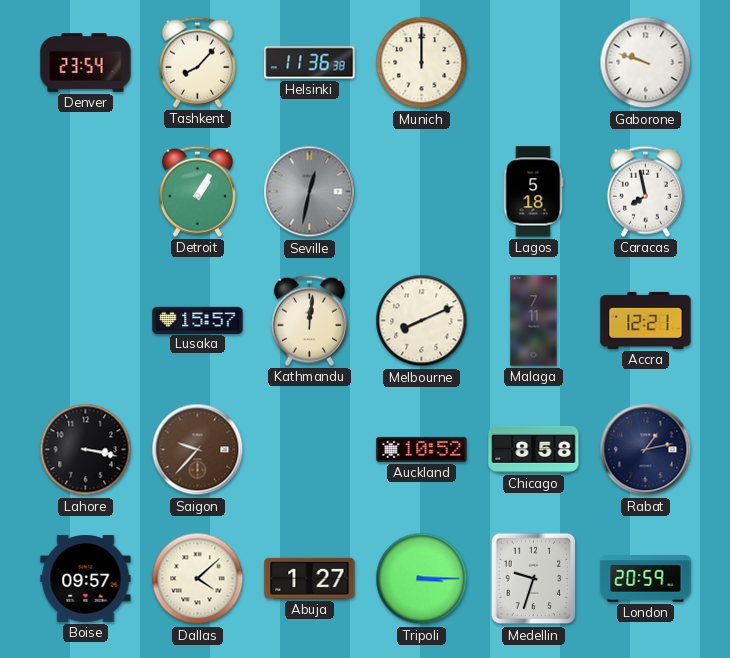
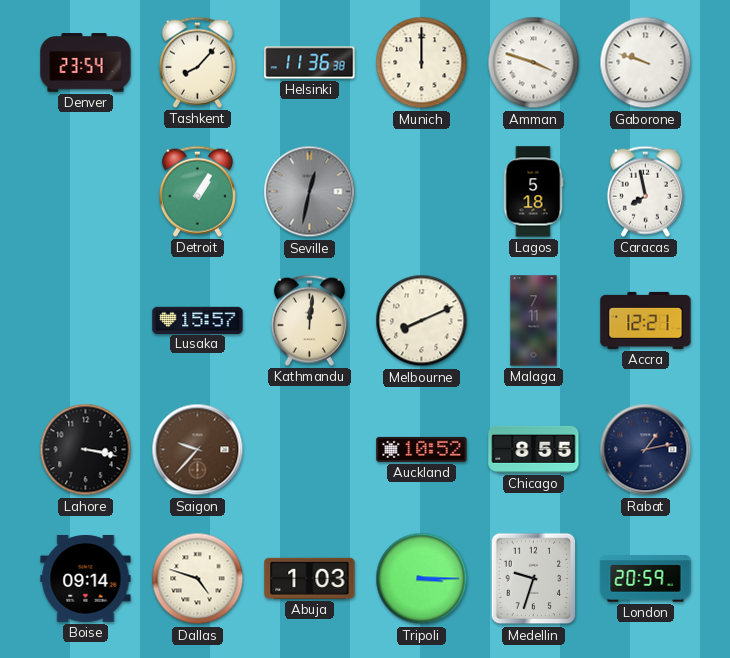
Amman: none -> 3:48 (534, 63)
Chicago: 8:58 -> 8:55 (534, 449)
Boise: 09:57 -> 09:14 (86, 578)
Dallas: 4:08 -> 4:48 (198, 579)
Abuja: 1:27 -> 1:03 (310, 578)
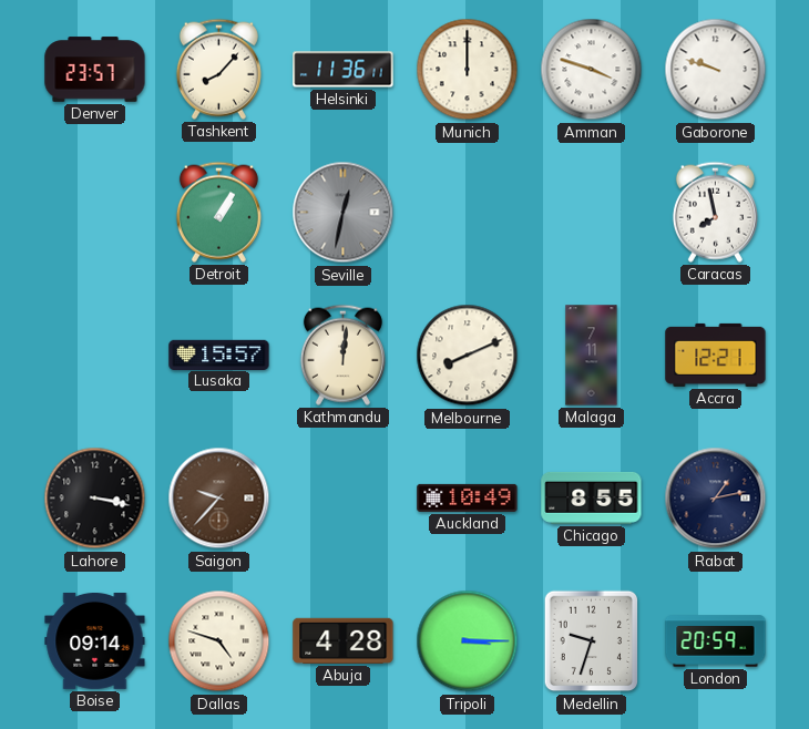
Denver: 23:54 -> 23:57 (95, 70)
Helsinki: 11:36:38 -> 11:36:11 (344, 70)
Lagos: 5:18 -> none (533, 192)
Auckland: 10:52 -> 10:49 (468, 497)
Abuja: 1:03 -> 4:28 (344, 640)
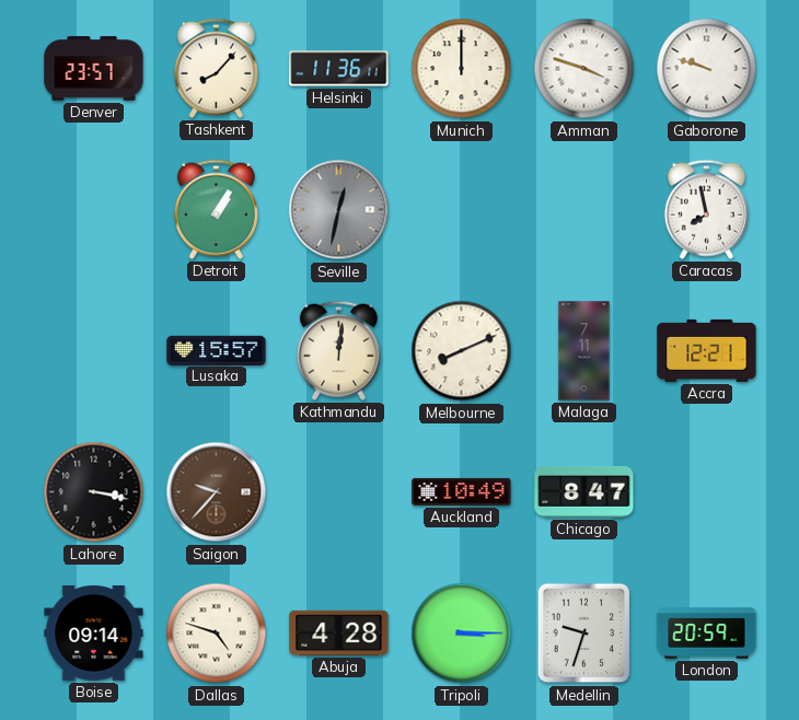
Chicago: 8:55 -> 8:47 (584, 491)
Rabat: 1:13 -> none (716, 499)
